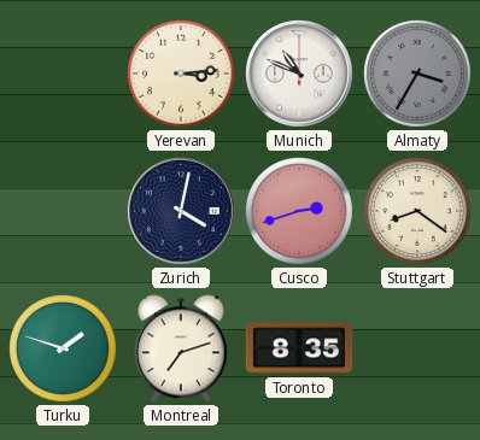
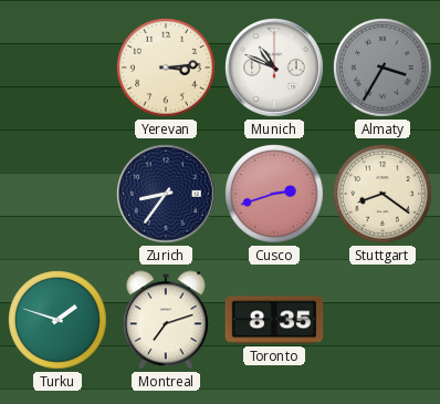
Zurich: 4:02 -> 8:36 (167, 195)
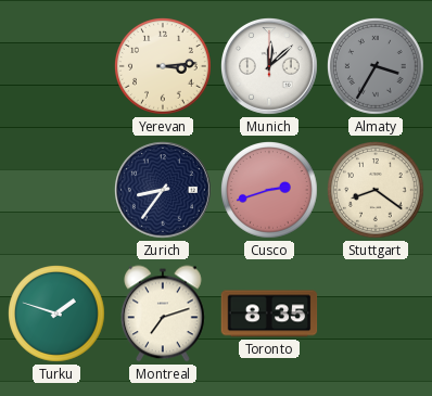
Munich: 10:49 -> 12:08 (270, 67)
